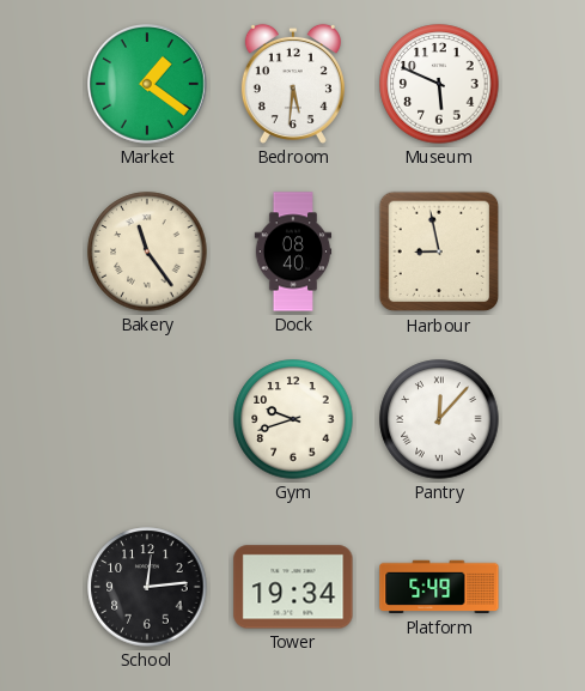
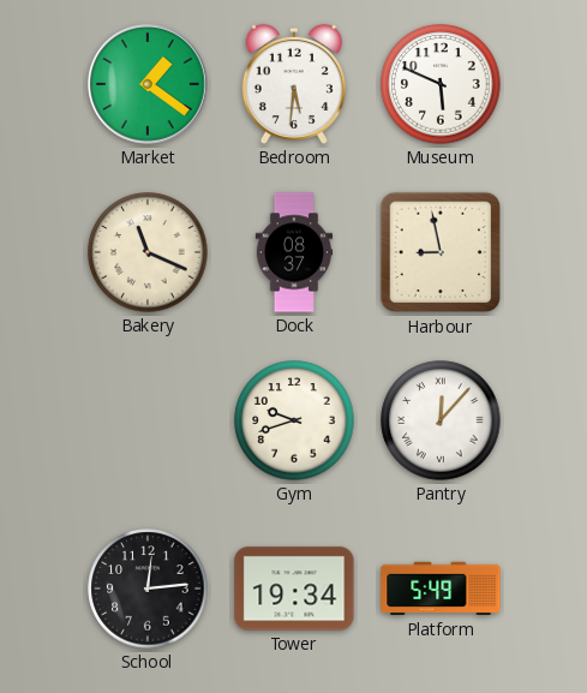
Bakery: 11:24 -> 11:19 (148, 252)
Dock: 08:40 -> 08:37 (294, 252)
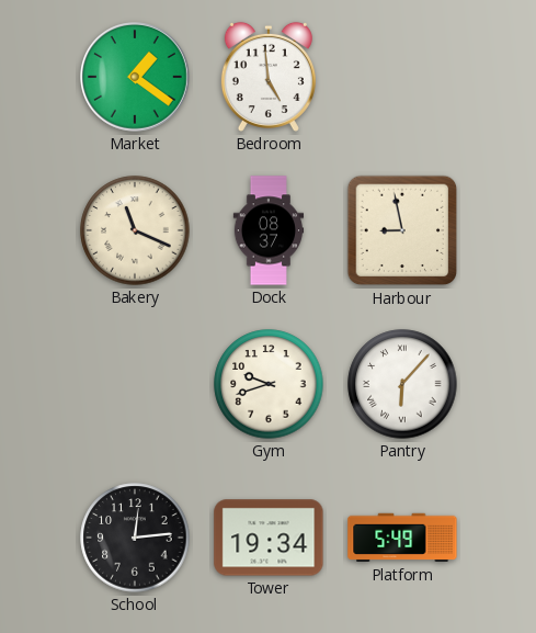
Bedroom: 5:31 -> 4:59 (269, 77)
Museum: 5:49 -> none (441, 84)
Pantry: 12:07 -> 6:07 (402, 384)
